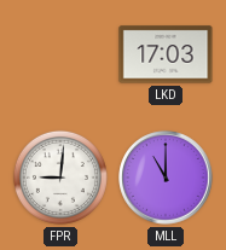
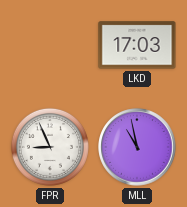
FPR: 9:01 -> 8:56 (50, 147)
MLL: 11:00 -> 10:58 (137, 147)
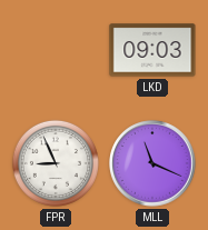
LKD: 17:03 -> 09:03 (152, 50)
MLL: 10:58 -> 11:19 (152, 163)
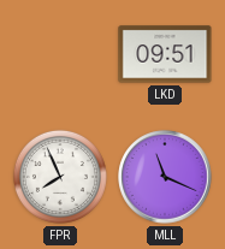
LKD: 09:03 -> 09:51 (165, 54)
FPR: 8:56 -> 7:56 (60, 177)
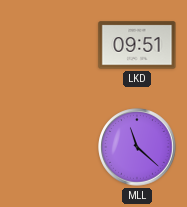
FPR: 7:56 -> none (60, 177)
MLL: 11:19 -> 11:22 (137, 147)
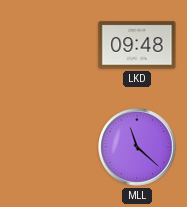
LKD: 09:51 -> 09:48 (137, 45)
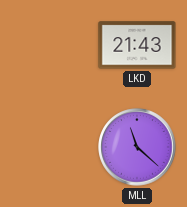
LKD: 09:48 -> 21:43 (137, 45)
